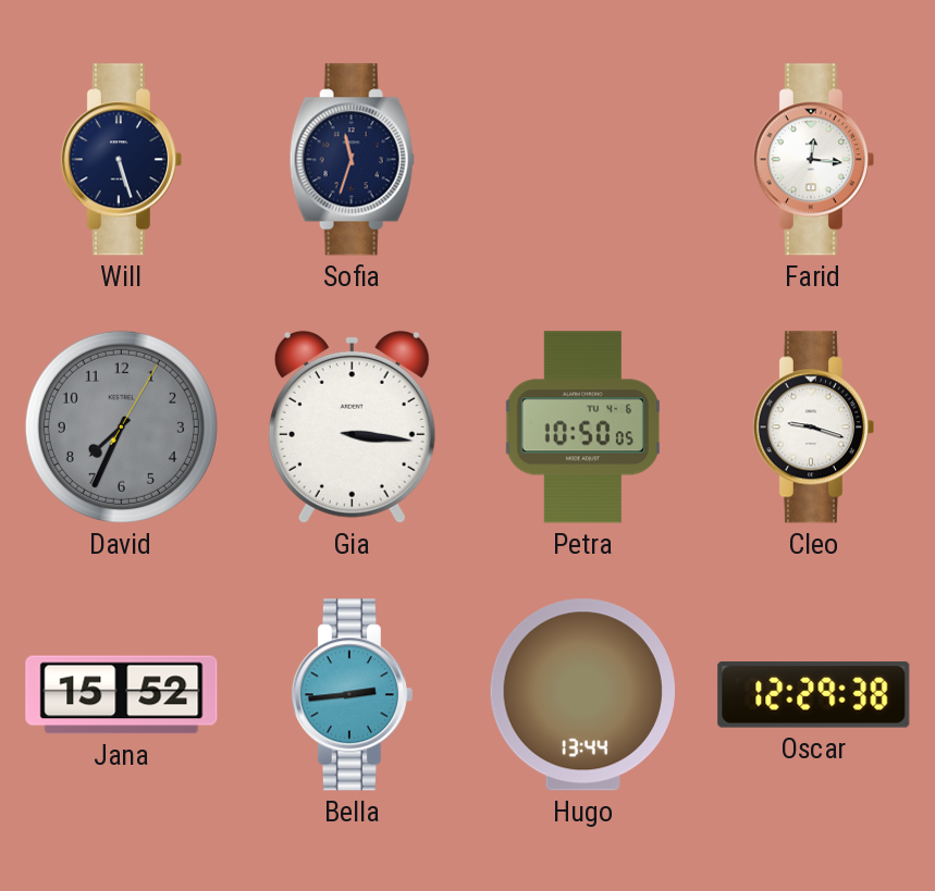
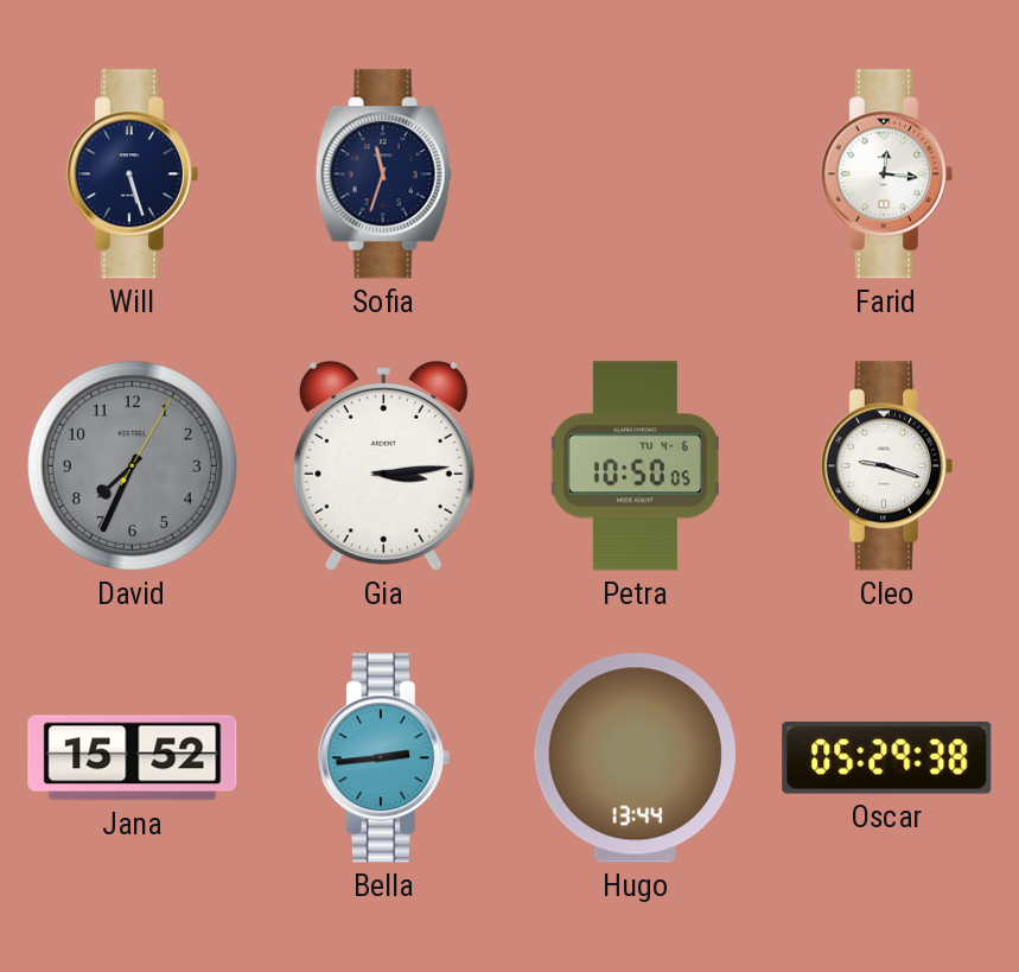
Gia: 3:16 -> 3:14 (383, 465)
Oscar: 12:29 -> 05:29 (887, 758)
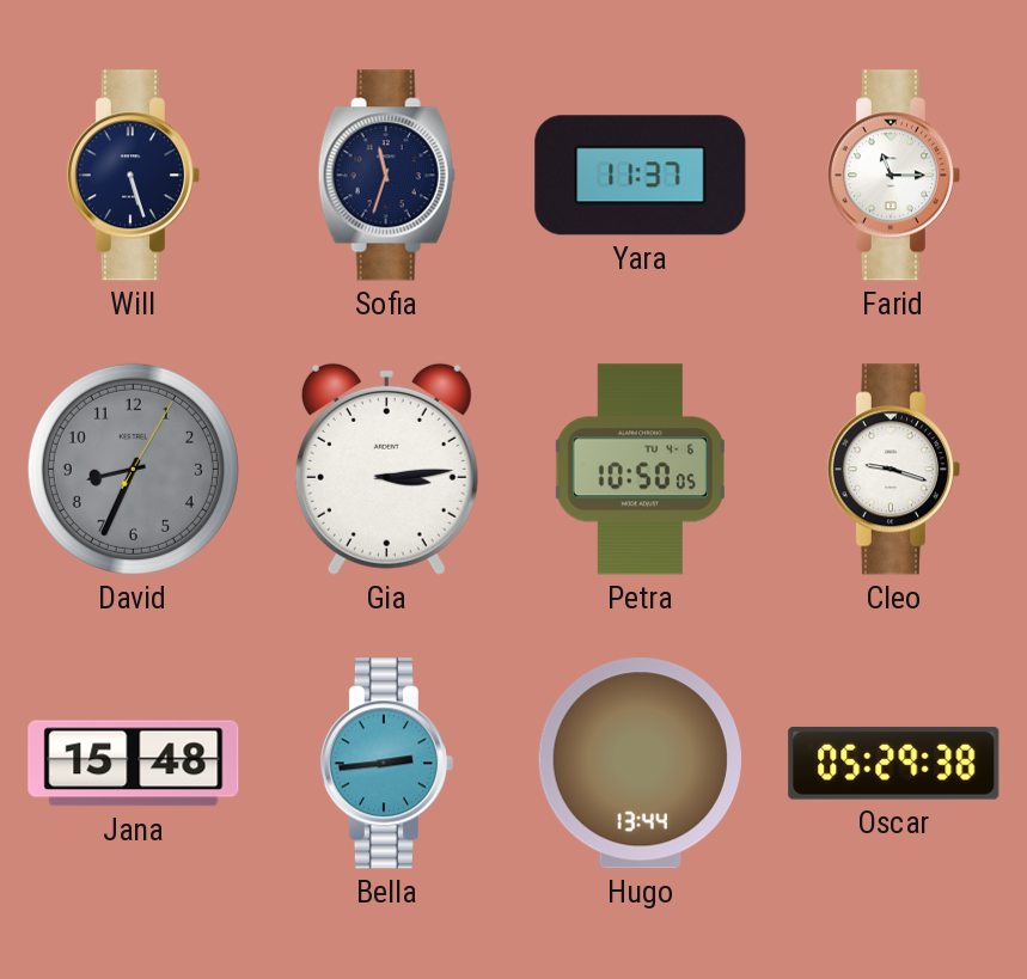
Yara: none -> 11:37 (641, 176)
Farid: 12:16 -> 11:15 (893, 176)
David: 7:34 -> 8:34 (133, 469)
Jana: 15:52 -> 15:48 (134, 764)
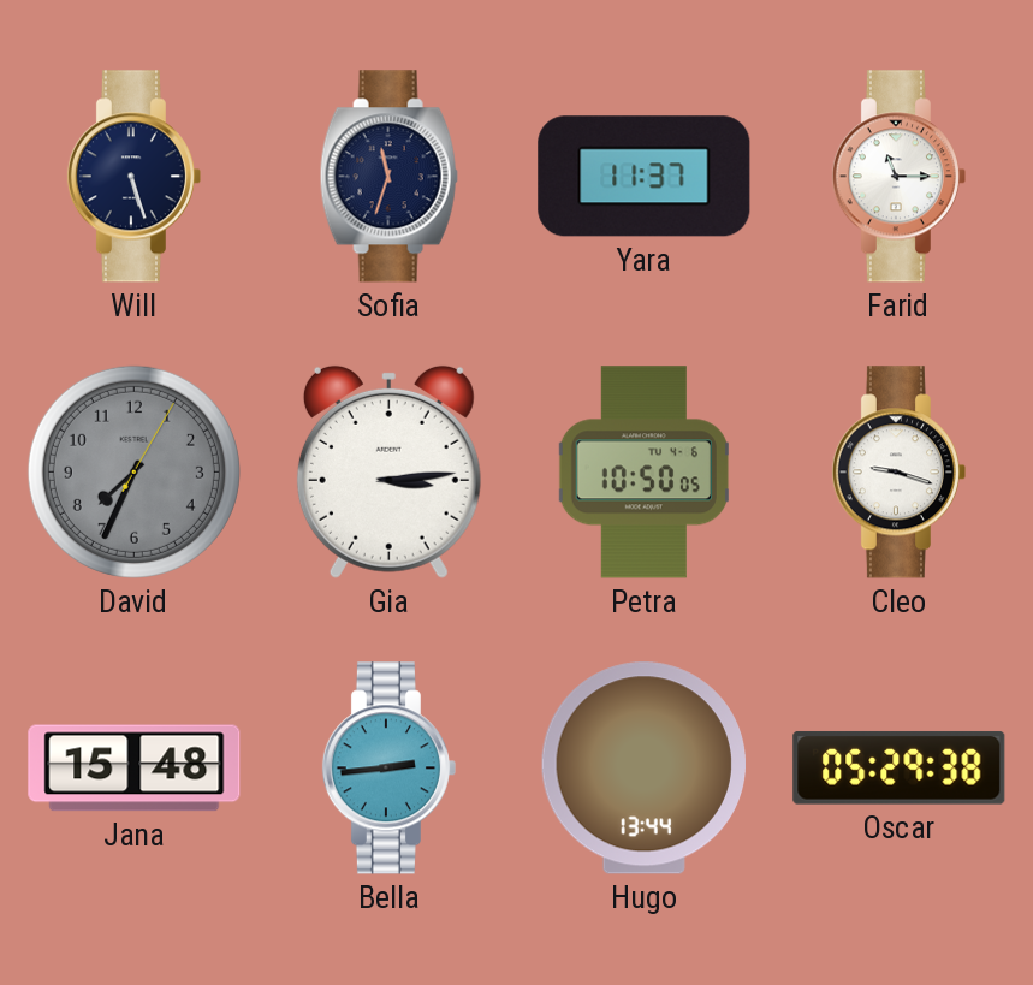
David: 8:34 -> 7:34 (133, 471)
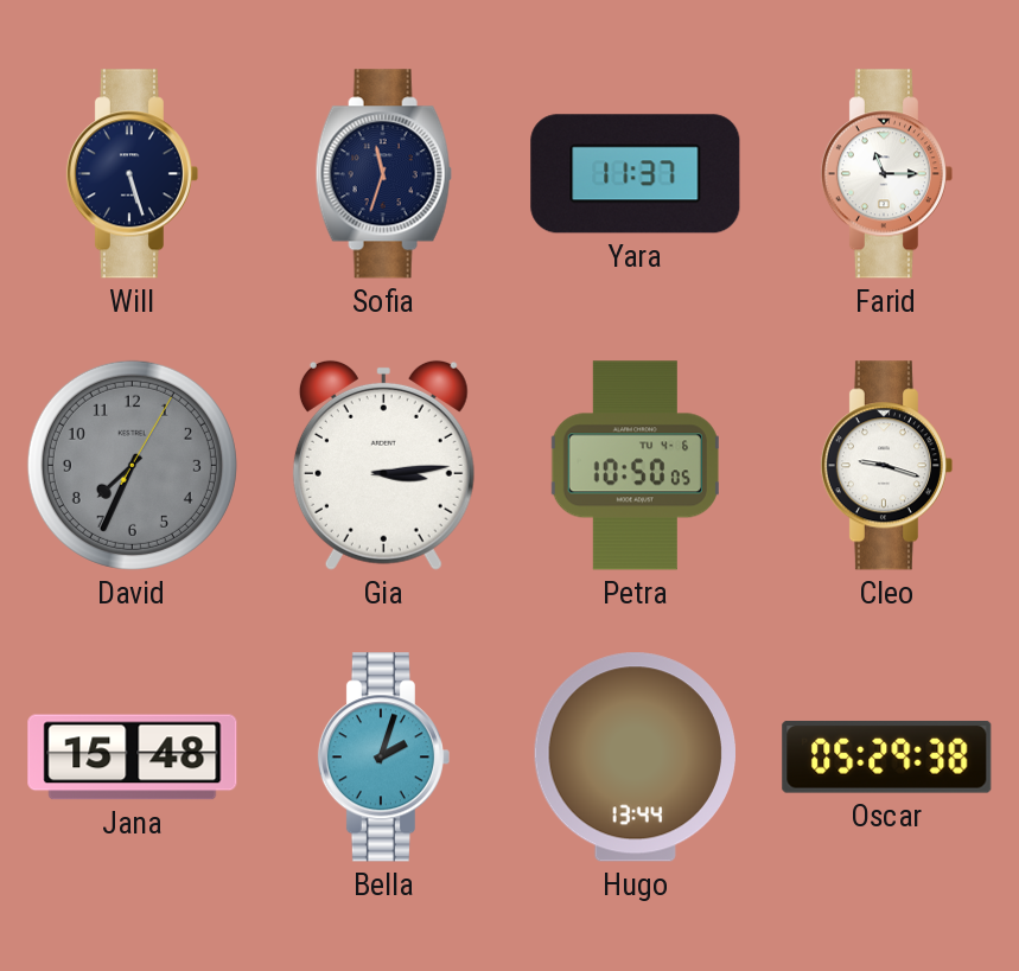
Bella: 2:44 -> 2:03 (383, 758)
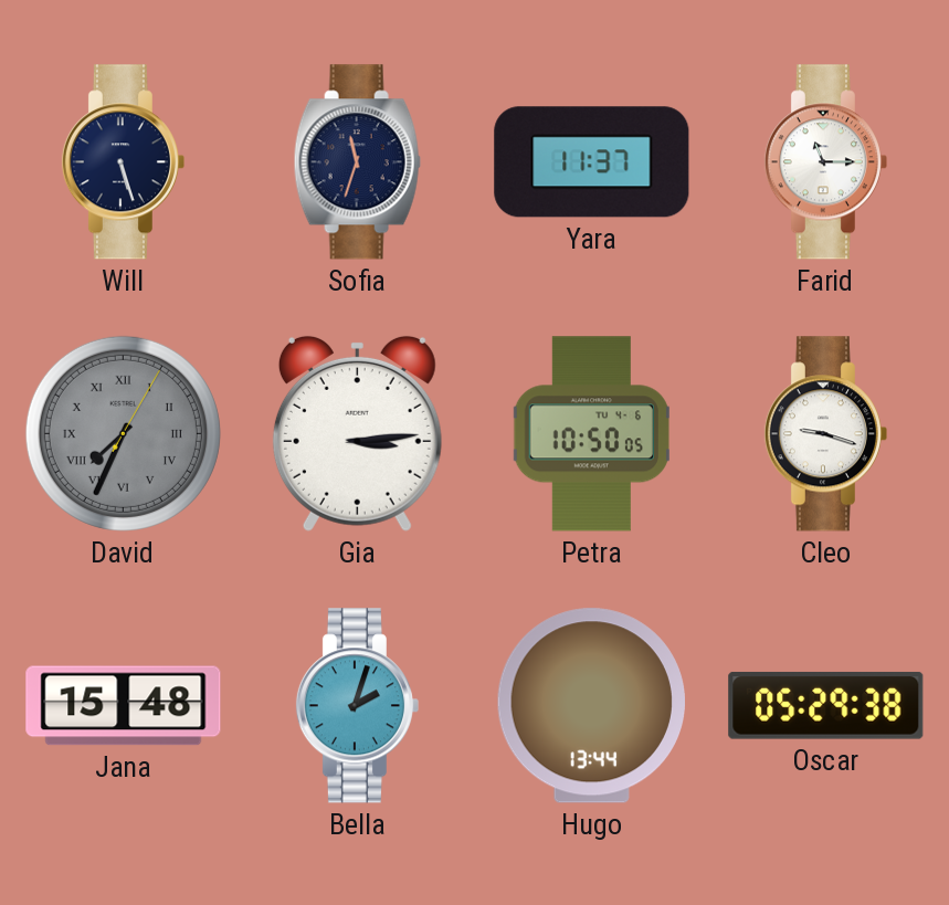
David numerals: Arabic -> Roman (123, 433)
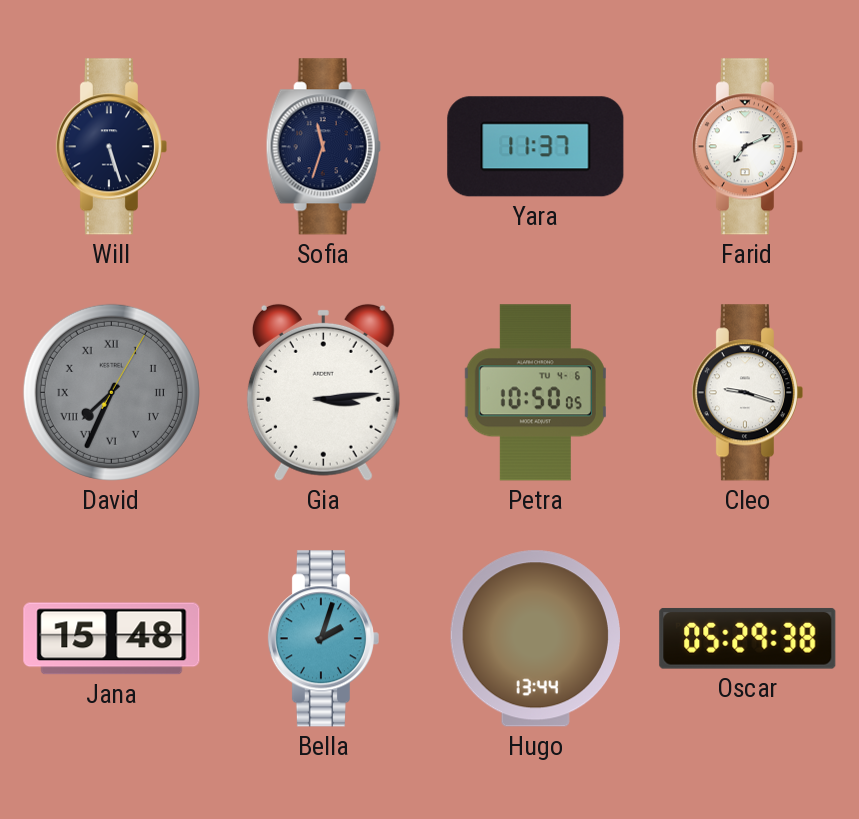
Farid: 11:15 -> 7:11 (747, 147)
